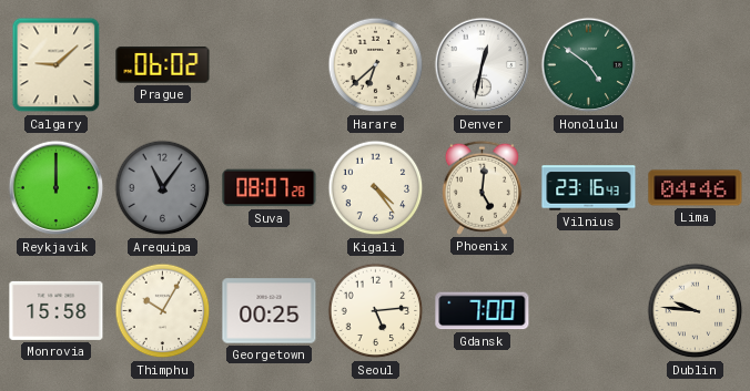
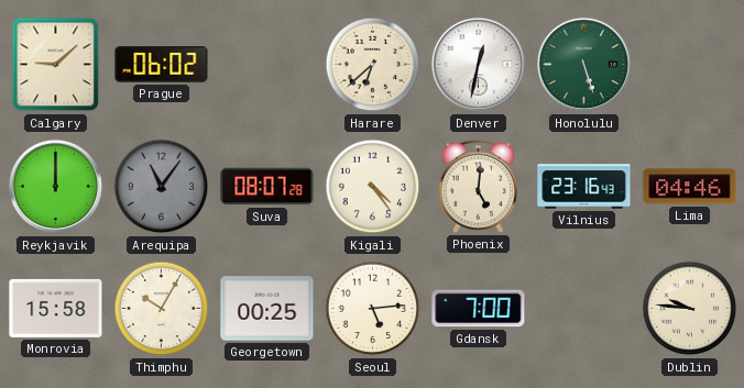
Honolulu: 4:51 -> 5:27 (584, 65)
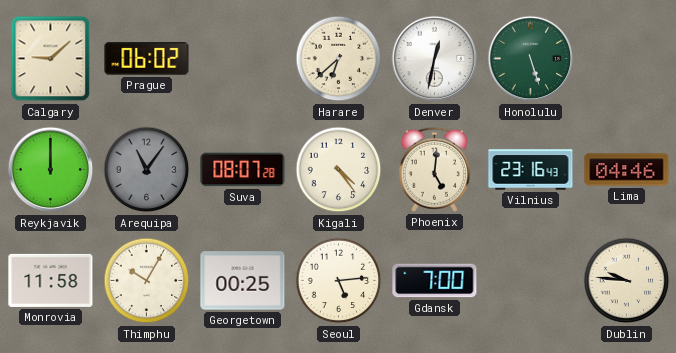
Monrovia: 15:58 -> 11:58 (51, 280)
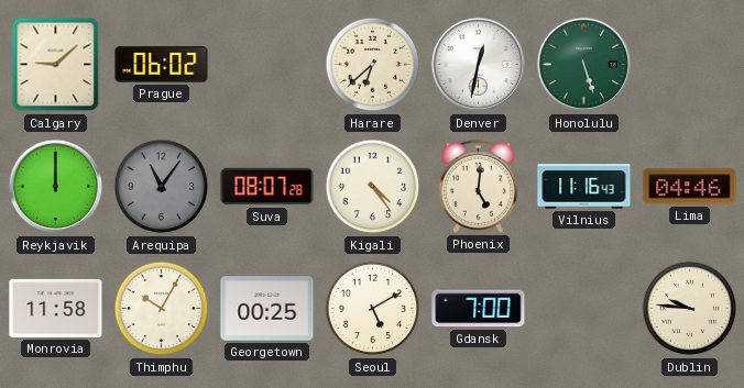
Vilnius: 23:16 -> 11:16 (584, 187)
Seoul: 5:14 -> 5:10 (373, 309)
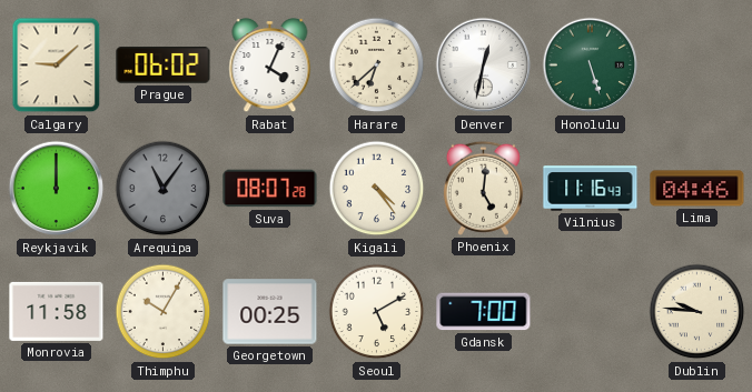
Rabat: none -> 4:04 (270, 67)
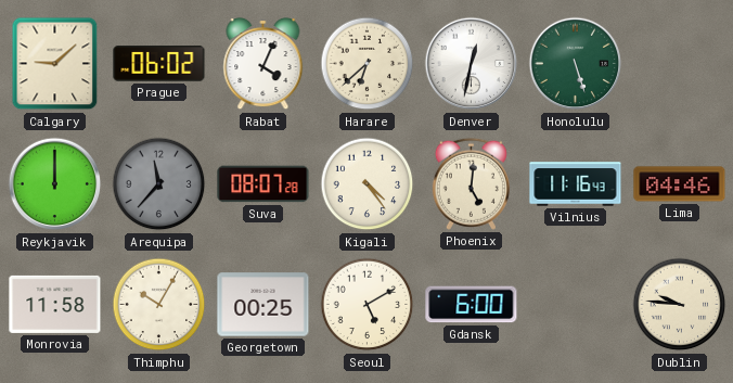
Arequipa: 11:06 -> 11:37 (159, 184)
Gdansk: 7:00 -> 6:00 (472, 305)
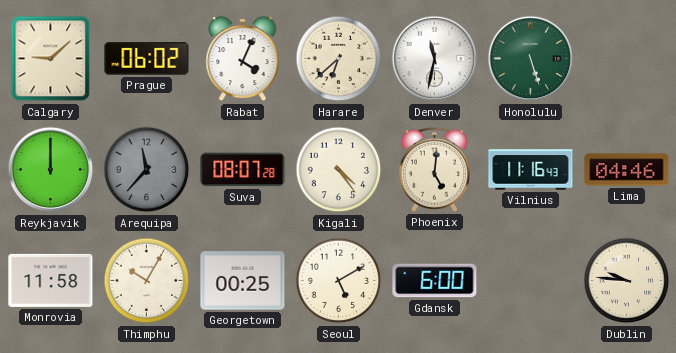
Denver: 12:32 -> 11:32 (435, 59)
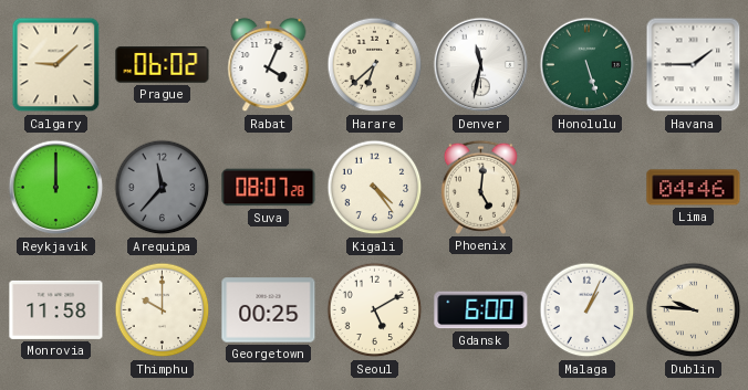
Havana: none -> 1:45 (694, 65)
Vilnius: 11:16 -> none (531, 170)
Thimphu: 10:05 -> 10:00 (163, 310)
Malaga: none -> 1:04 (588, 310)
